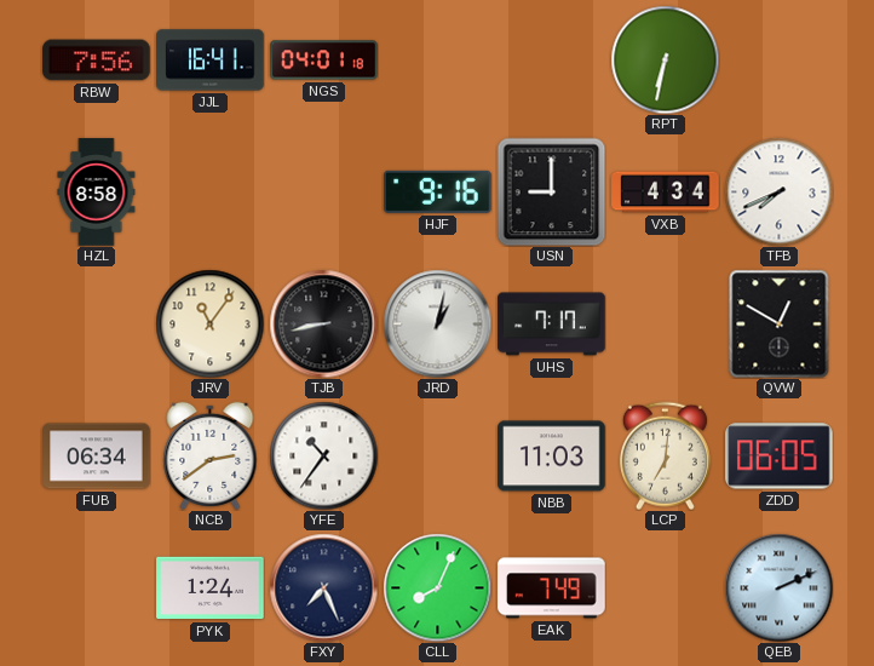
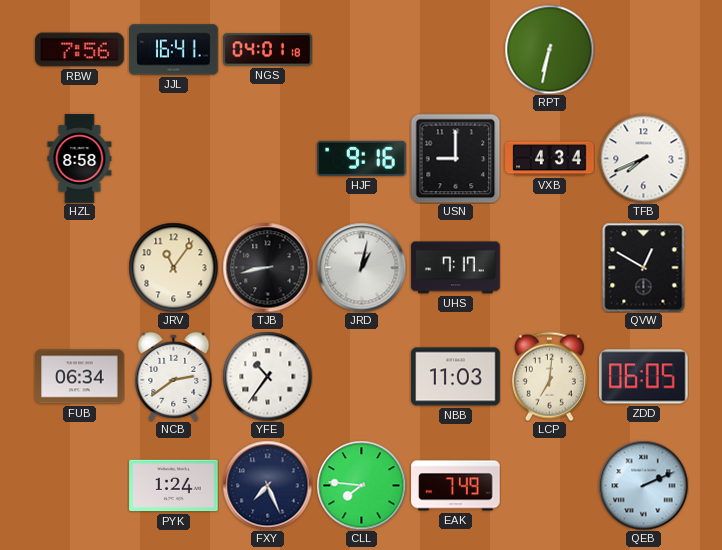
CLL: 8:04 -> 7:46 (361, 485)
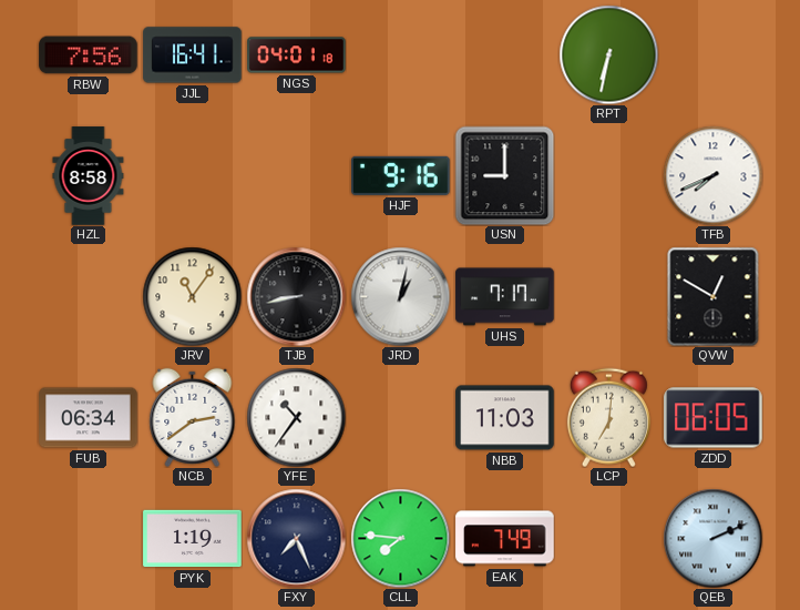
VXB: 4:34 -> none (550, 159)
PYK: 1:24 -> 1:19 (193, 539)
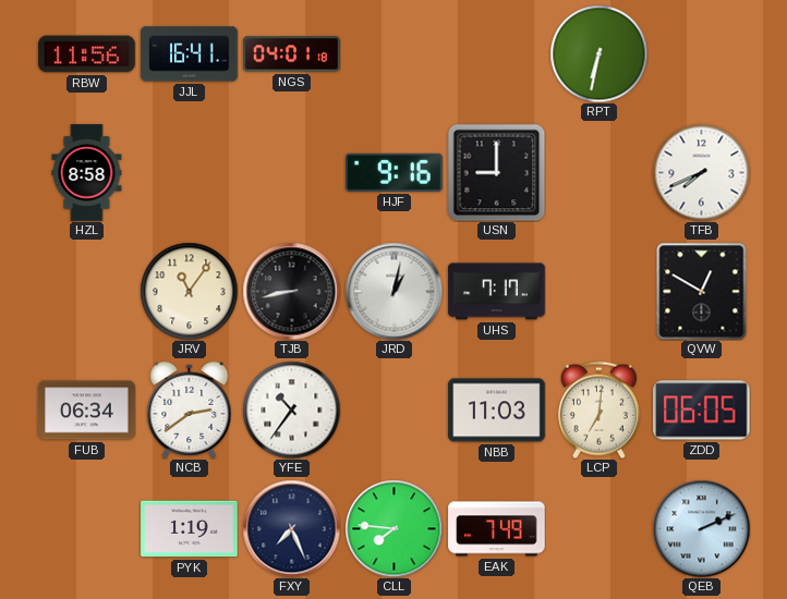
RBW: 7:56 -> 11:56 (87, 54)
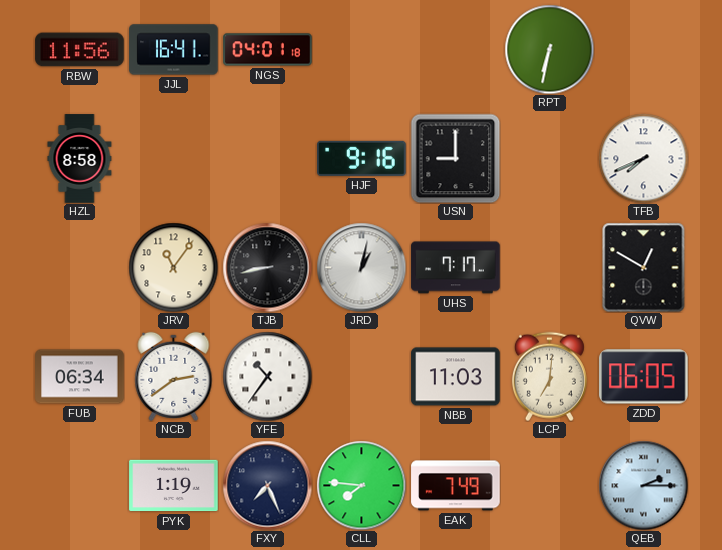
QEB: 2:11 -> 2:15 (643, 485)
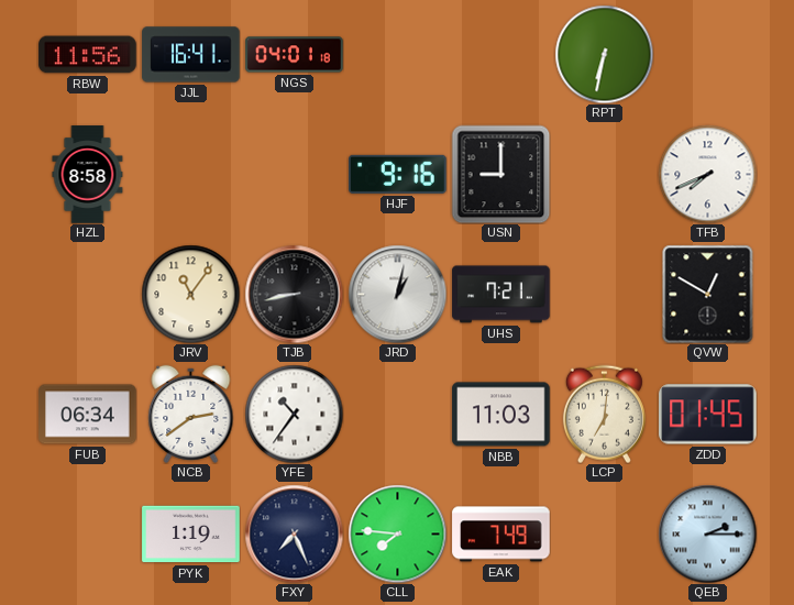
UHS: 7:17 -> 7:21 (501, 295)
ZDD: 06:05 -> 01:45 (708, 415)
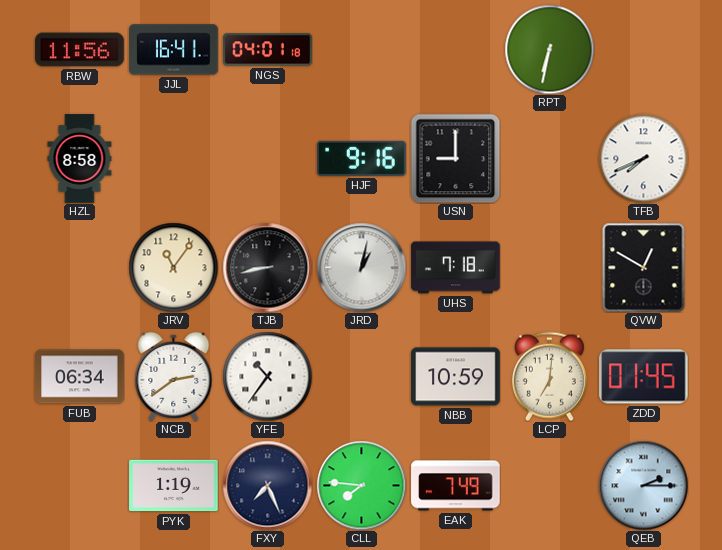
UHS: 7:21 -> 7:18 (456, 268)
NBB: 11:03 -> 10:59 (456, 377)
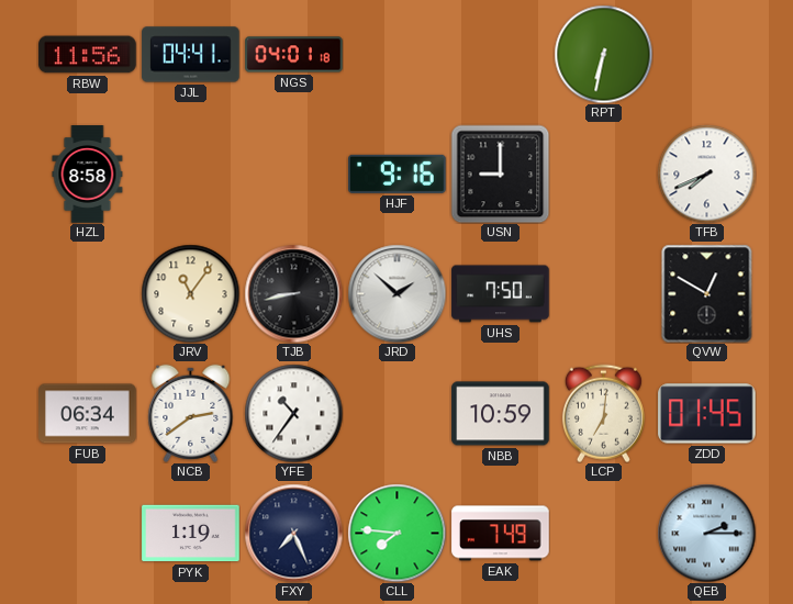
JJL: 16:41 -> 04:41 (191, 55)
JRD: 1:02 -> 1:52 (396, 293)
UHS: 7:18 -> 7:50 (501, 294)
